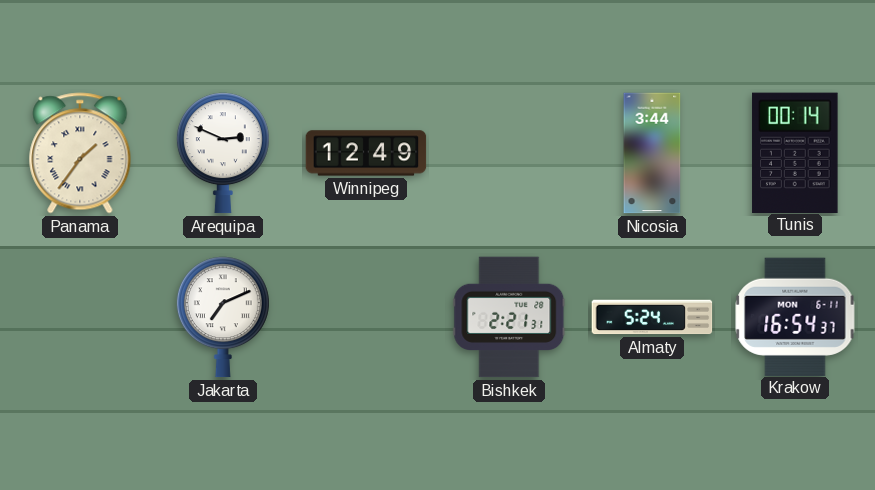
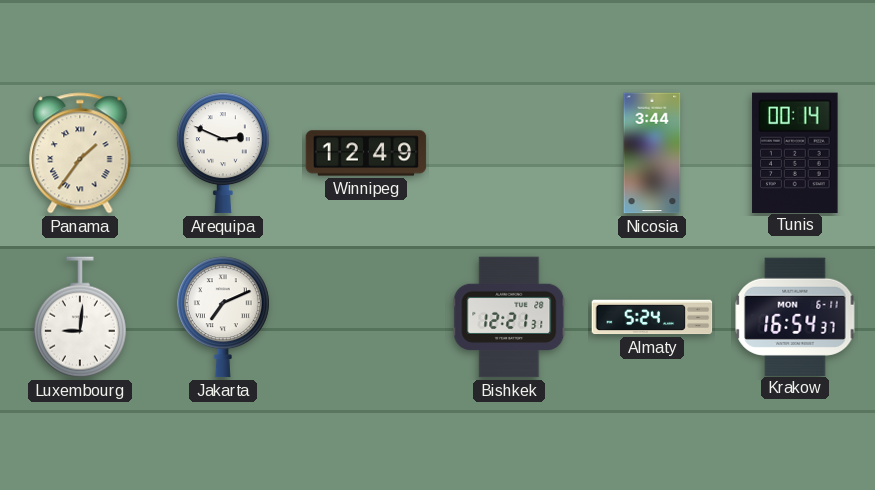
Luxembourg: none -> 9:01 (80, 317)
Bishkek: 2:21 -> 12:21 (509, 317)
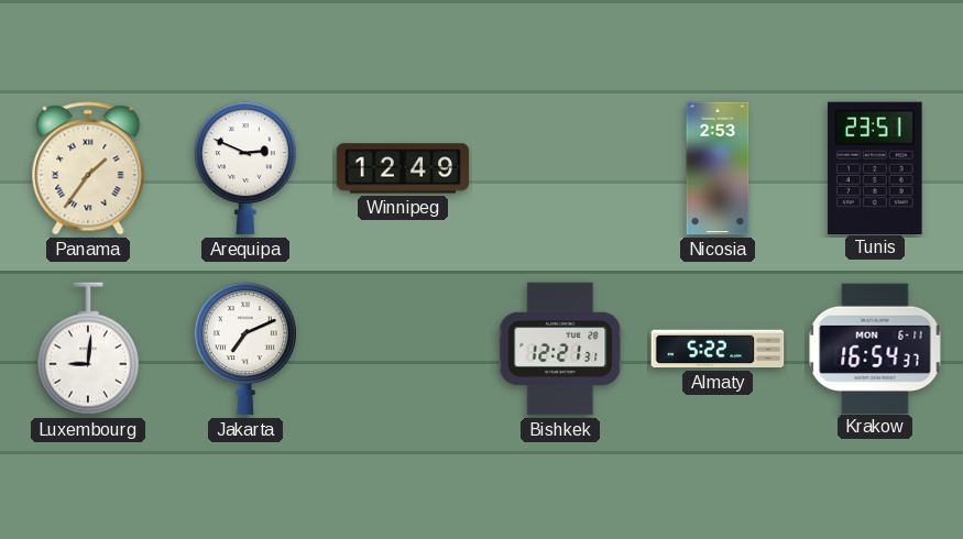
Nicosia: 3:44 -> 2:53 (718, 168)
Tunis: 00:14 -> 23:51 (875, 167)
Almaty: 5:24 -> 5:22 (718, 349)
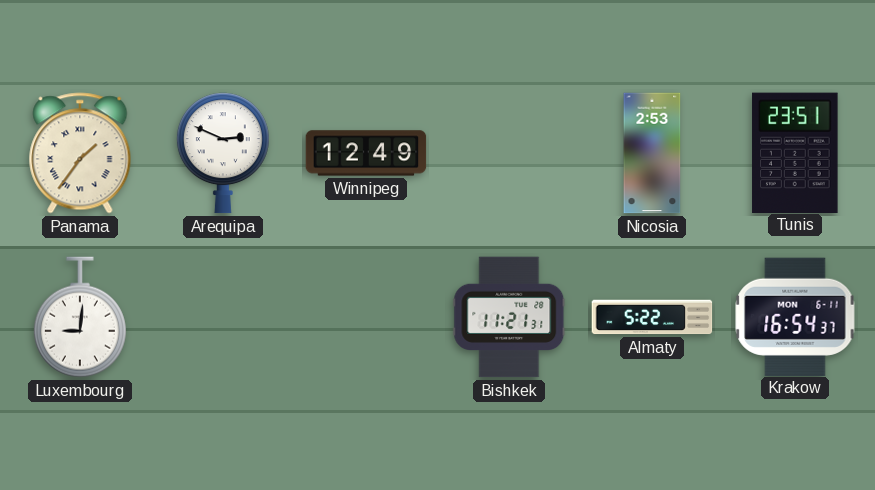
Jakarta: 7:11 -> none (245, 349)
Bishkek: 12:21 -> 11:21 (509, 317)
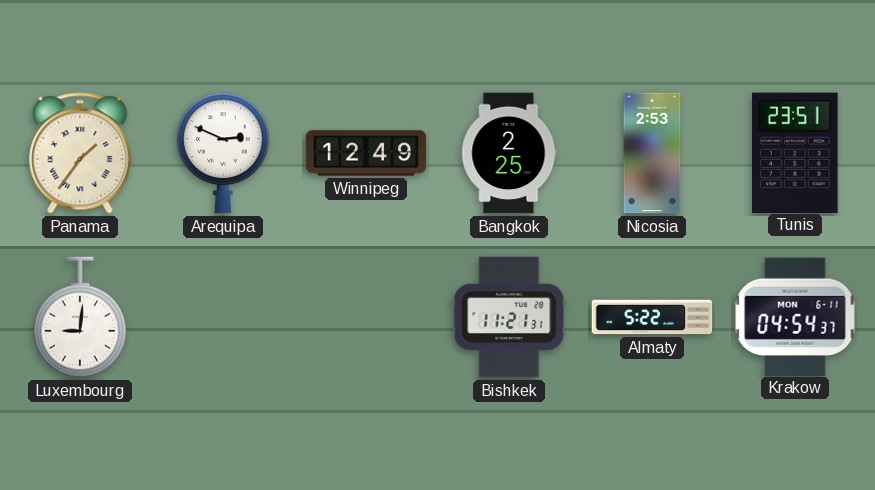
Bangkok: none -> 2:25 (509, 153)
Krakow: 16:54 -> 04:54 (795, 316)
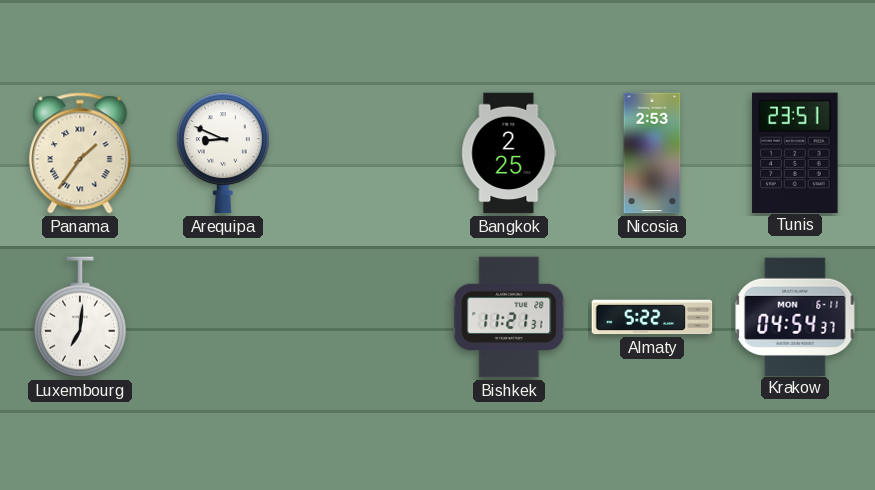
Arequipa: 2:49 -> 8:49 (223, 153)
Winnipeg: 12:49 -> none (366, 153)
Luxembourg: 9:01 -> 7:01 (80, 317)
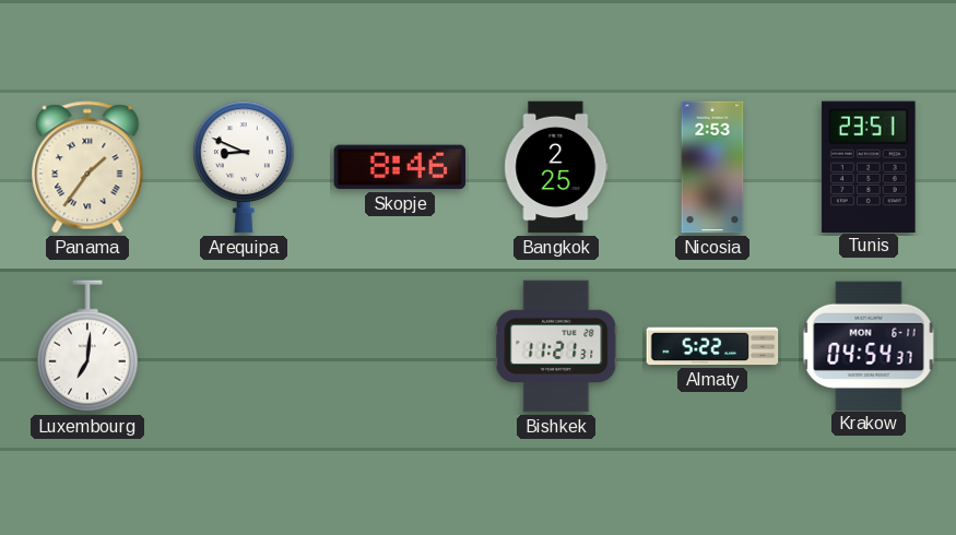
Skopje: none -> 8:46 (400, 167)
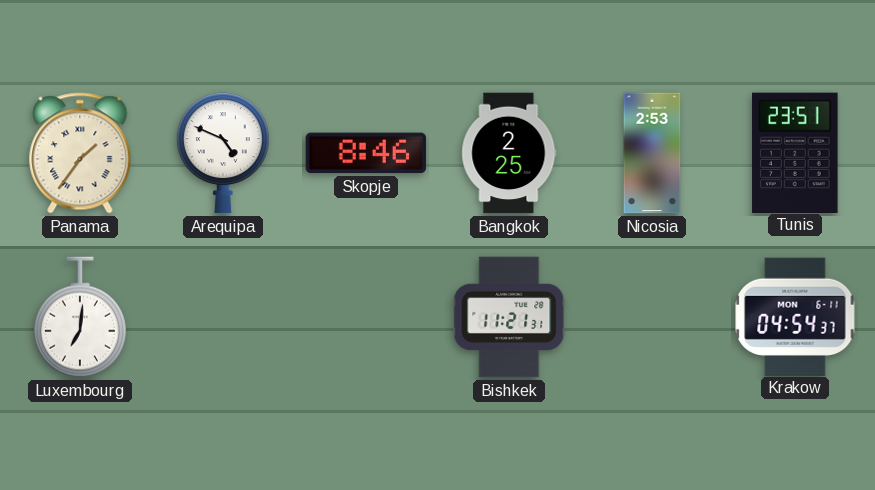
Arequipa: 8:49 -> 4:49 (223, 153)
Almaty: 5:22 -> none (712, 346)
